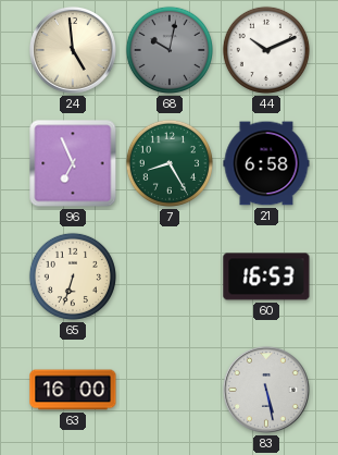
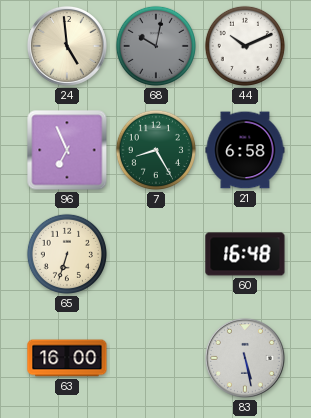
60: 16:53 -> 16:48 (245, 254)
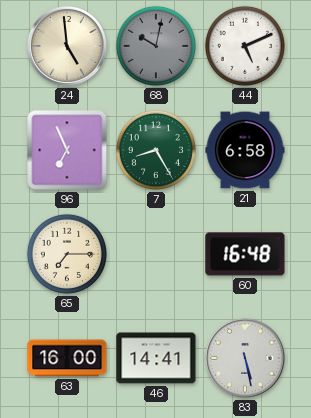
44: 10:11 -> 5:11 (245, 46)
65: 6:33 -> 7:15 (67, 254)
46: none -> 14:41 (156, 358)
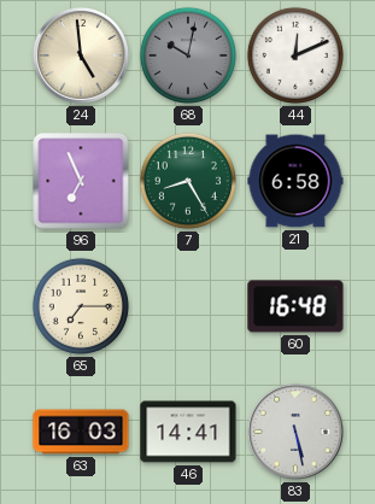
44: 5:11 -> 12:11 (295, 55)
63: 16:00 -> 16:03 (81, 432)
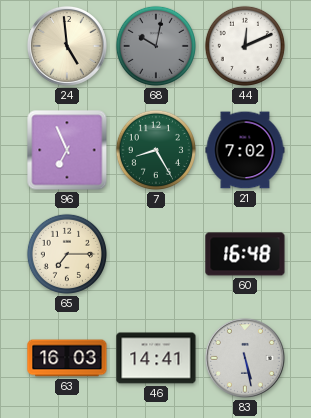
21: 6:58 -> 7:02 (245, 150)
